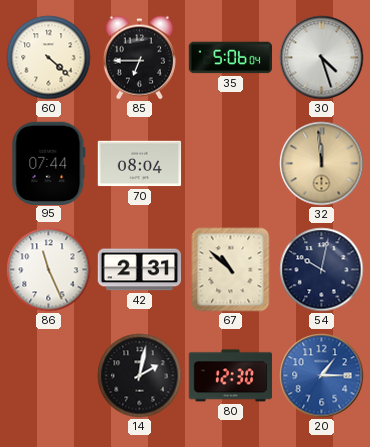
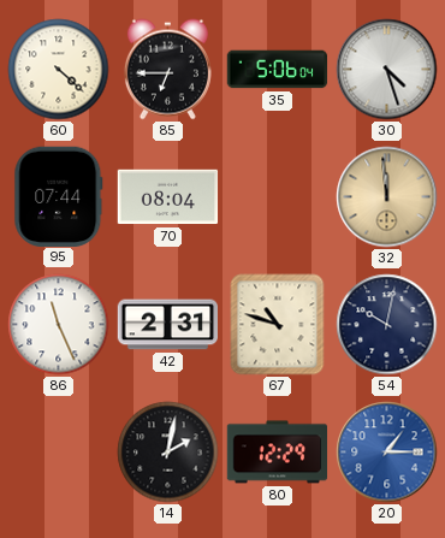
67: 10:52 -> 10:48 (278, 325)
80: 12:30 -> 12:29 (278, 453)
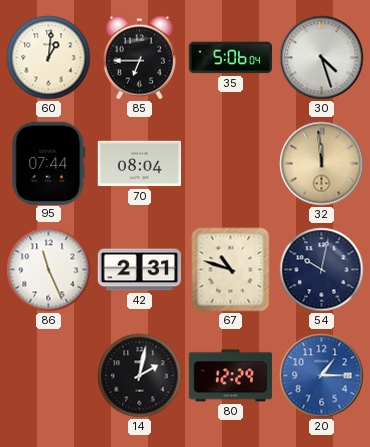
60: 4:22 -> 1:01 (49, 58)
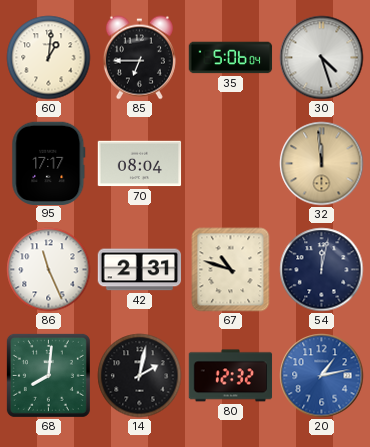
95: 07:44 -> 17:17 (49, 163)
54: 10:02 -> 12:02 (322, 270)
68: none -> 8:01 (48, 375)
80: 12:29 -> 12:32 (231, 376)
20: 1:15 -> 1:13 (322, 376)
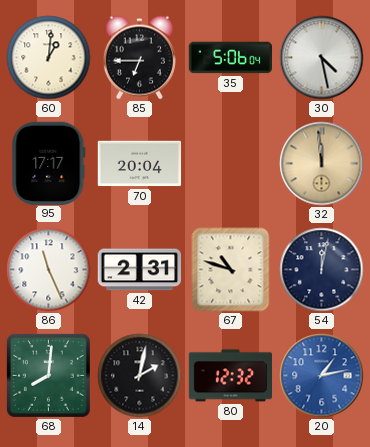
30: 4:27 -> 4:28 (322, 58)
70: 08:04 -> 20:04 (140, 164)
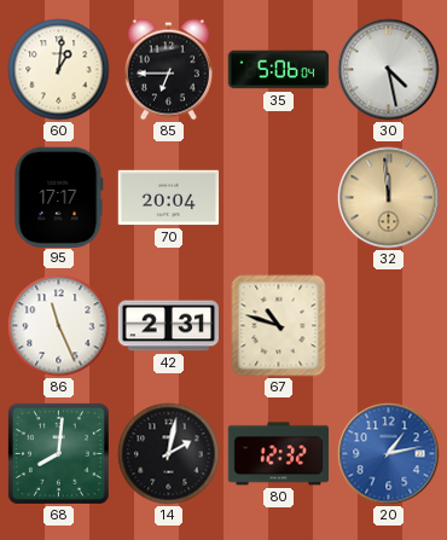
54: 12:02 -> none (322, 270)
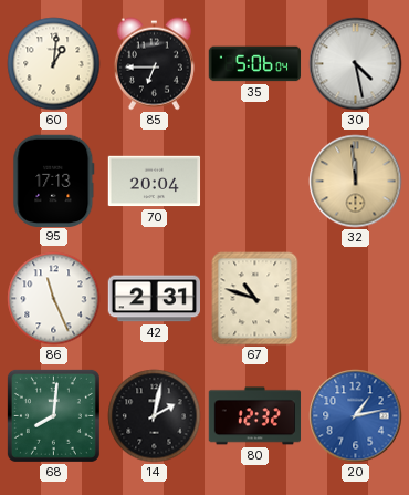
95: 17:17 -> 17:13 (54, 181)
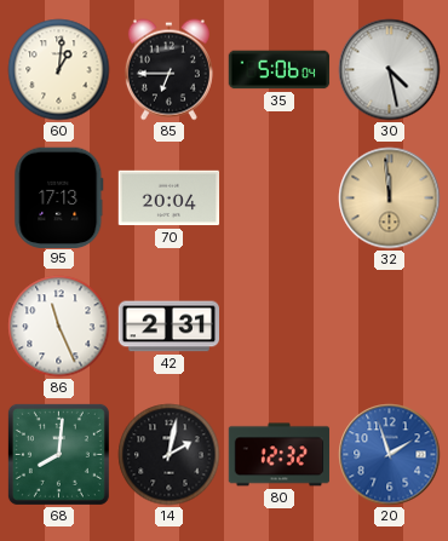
67: 10:48 -> none (255, 299)
20: 1:13 -> 1:57 (390, 455)
